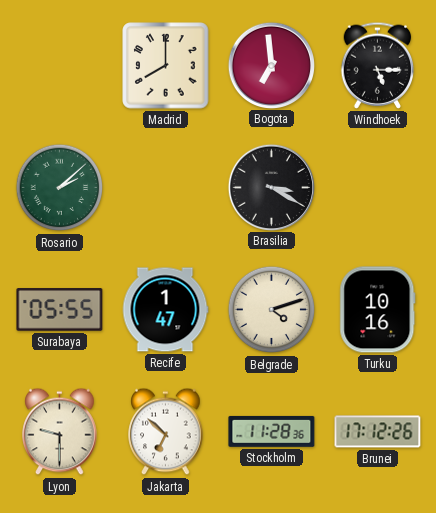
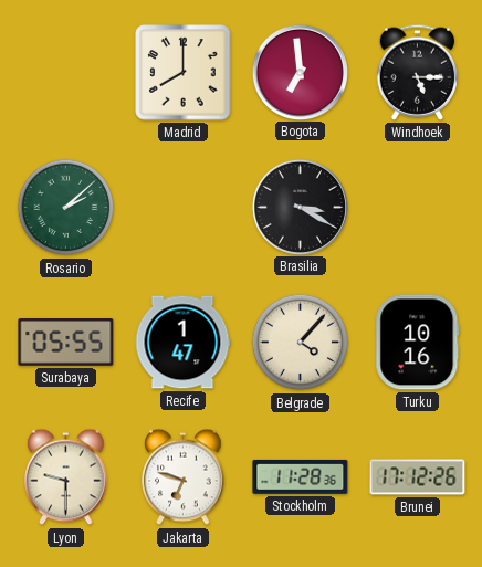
Belgrade: 4:12 -> 4:07 (301, 343)
Jakarta: 6:52 -> 6:48 (184, 477)
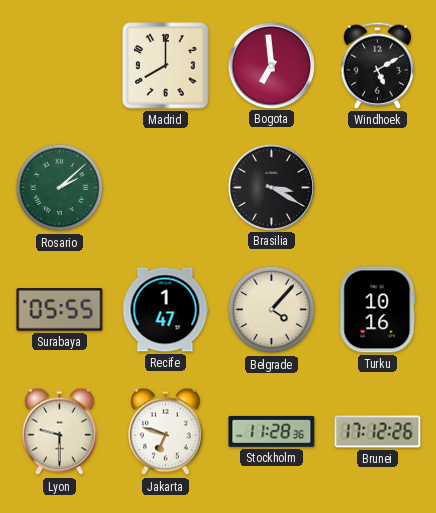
Windhoek: 5:15 -> 5:10 (378, 65)
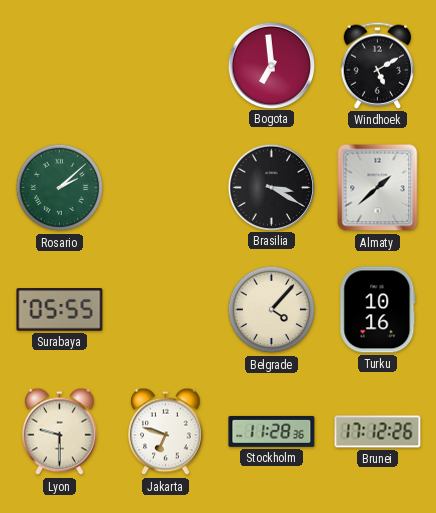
Madrid: 8:00 -> none (166, 66)
Almaty: none -> 1:38 (378, 188)
Recife: 1:47 -> none (165, 310)
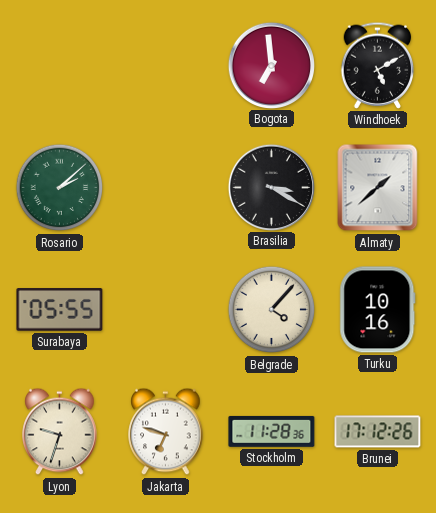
Lyon: 9:30 -> 9:33 (60, 432)
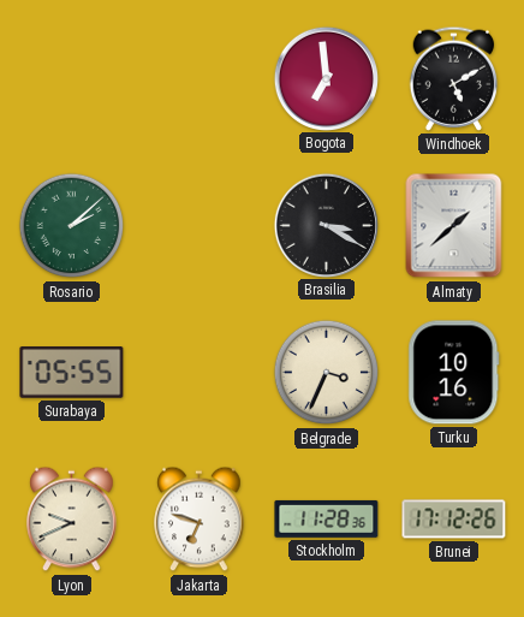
Belgrade: 4:07 -> 3:34 (327, 373)
Lyon: 9:33 -> 9:41 (72, 520)
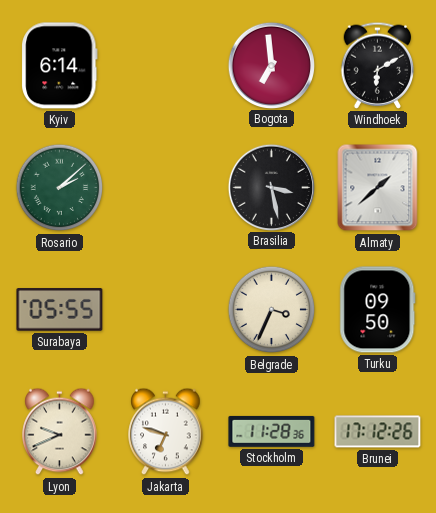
Kyiv: none -> 6:14 (60, 66)
Windhoek: 5:10 -> 6:10 (378, 65)
Brasilia: 3:20 -> 3:28 (271, 187)
Turku: 10:16 -> 09:50 (378, 310)
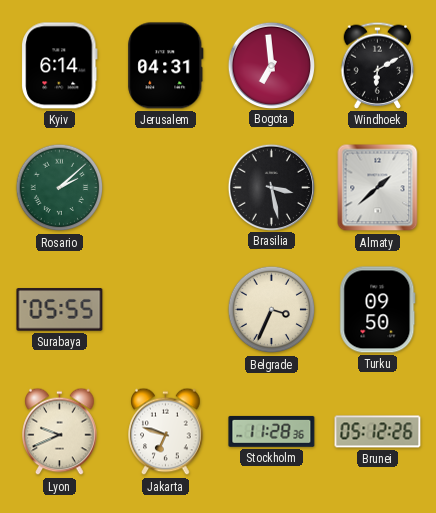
Jerusalem: none -> 04:31 (166, 66)
Brunei: 17:12 -> 05:12 (378, 432)
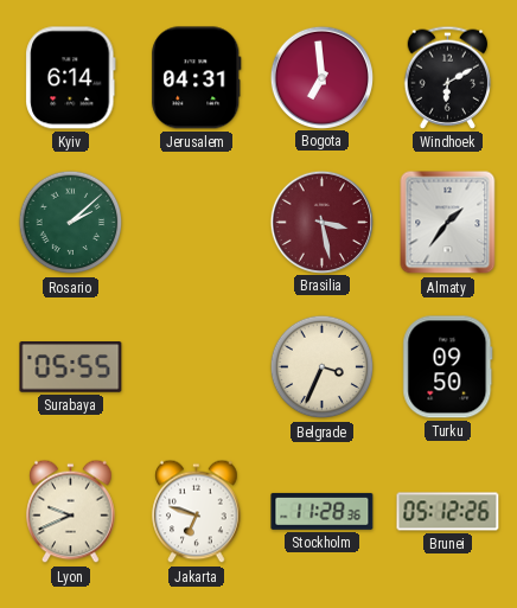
Brasilia dial: black -> burgundy (321, 222)
Almaty: 1:38 -> 1:36 (448, 223)
